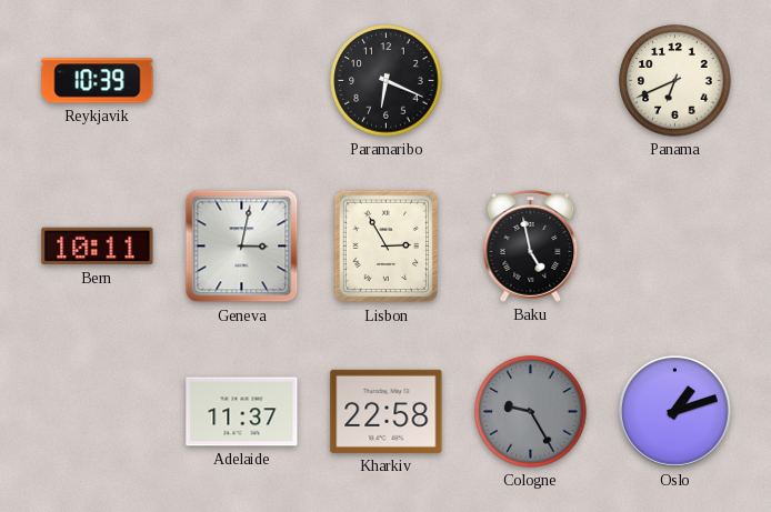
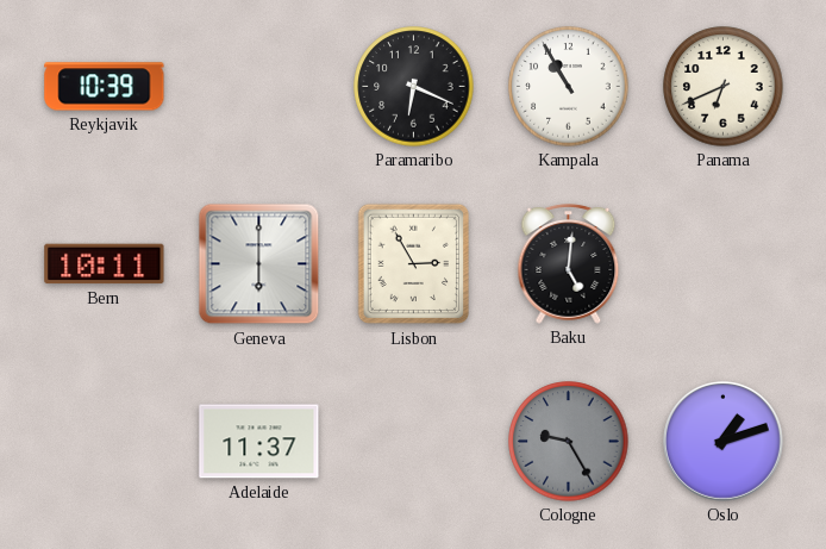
Kampala: none -> 10:55 (569, 87)
Geneva: 3:02 -> 6:00 (259, 264)
Baku: 4:58 -> 5:01 (569, 264)
Kharkiv: 22:58 -> none (387, 411)
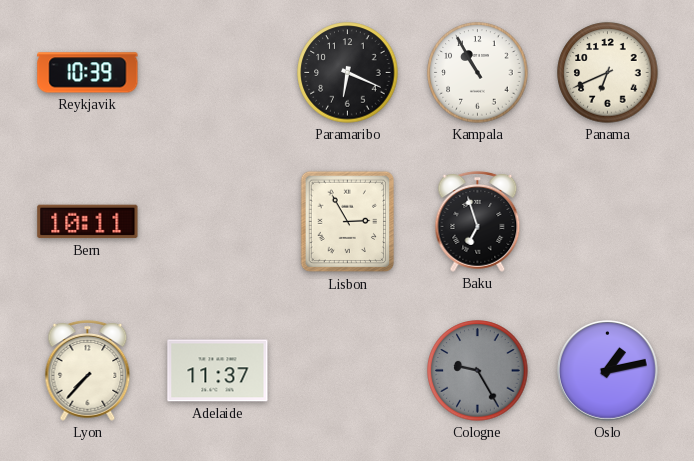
Geneva: 6:00 -> none (259, 264)
Baku: 5:01 -> 6:57 (478, 222)
Lyon: none -> 7:37 (88, 371)
Oslo: 1:12 -> 1:13 (608, 371)
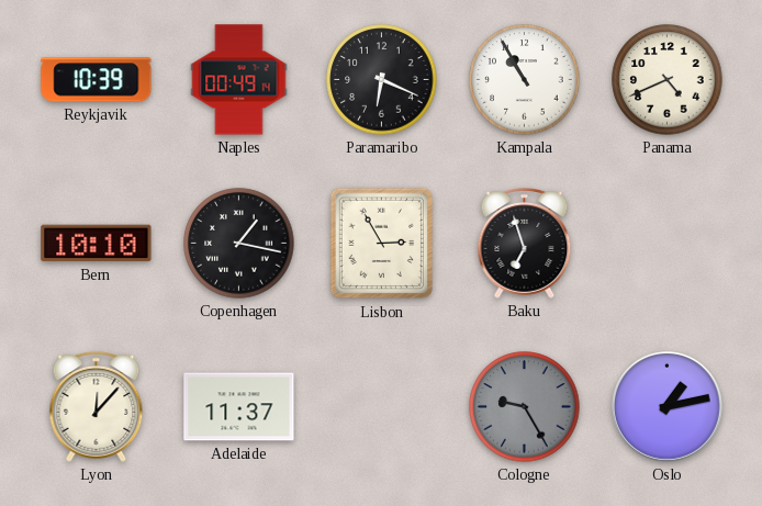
Naples: none -> 00:49 (239, 80)
Panama: 6:41 -> 4:41 (668, 80)
Bern: 10:11 -> 10:10 (97, 244)
Copenhagen: none -> 1:17 (239, 244)
Lyon: 7:37 -> 12:07 (97, 407)
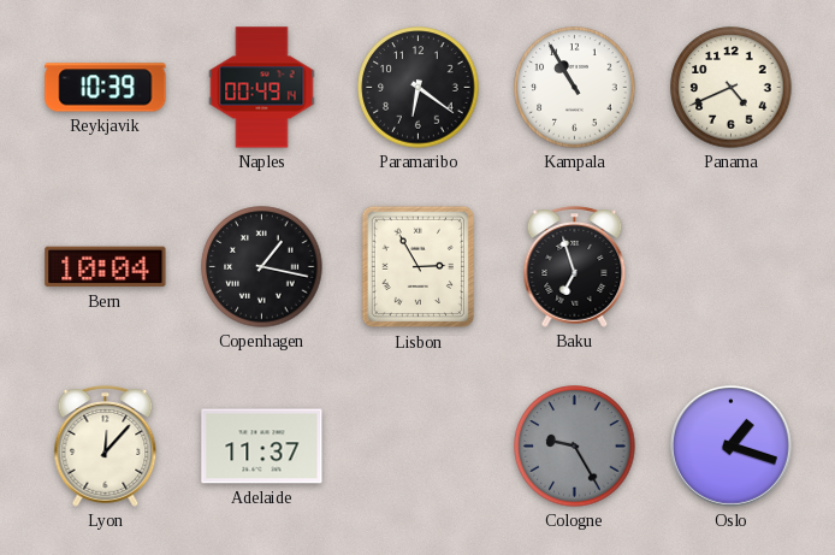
Paramaribo: 6:19 -> 6:21 (419, 88)
Bern: 10:10 -> 10:04 (106, 267)
Oslo: 1:13 -> 1:18 (732, 447)
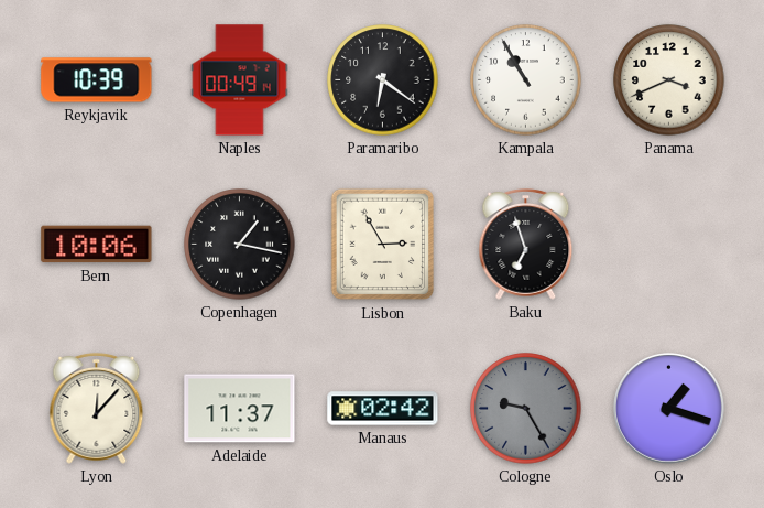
Panama: 4:41 -> 3:41 (669, 80)
Bern: 10:04 -> 10:06 (97, 245)
Manaus: none -> 02:42 (383, 409)
